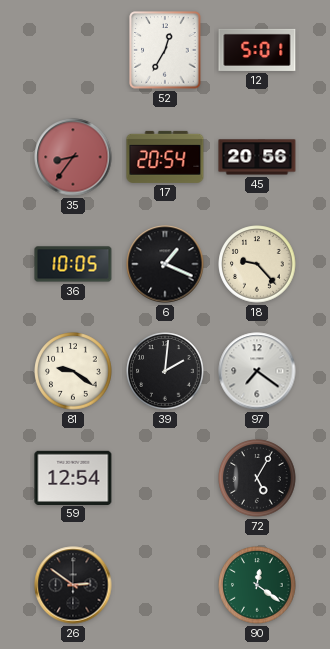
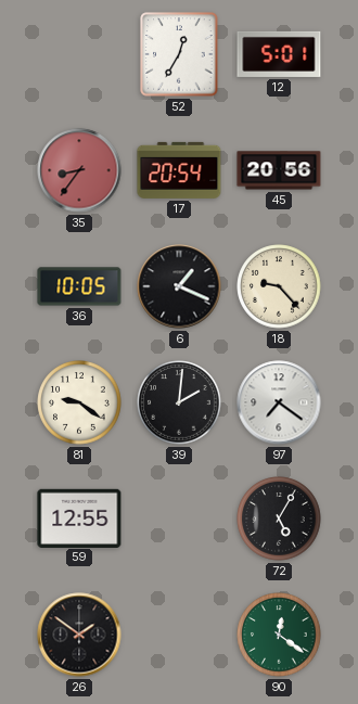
59: 12:54 -> 12:55 (79, 517)
26: 2:51 -> 1:51 (79, 635)
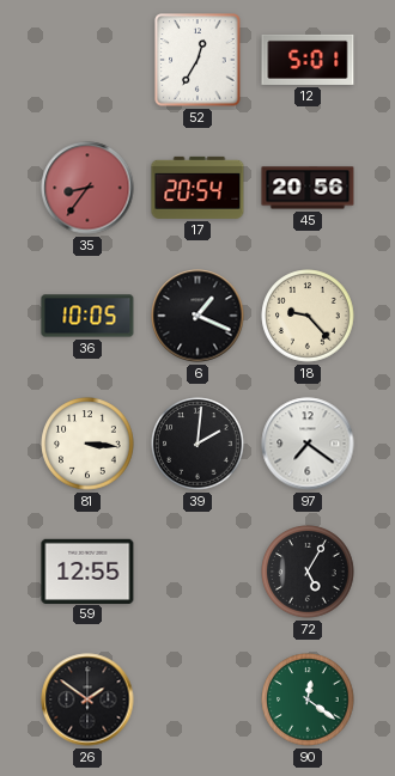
81: 9:21 -> 3:16 (87, 444)
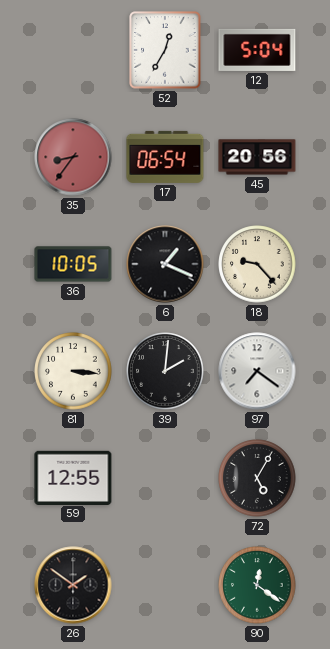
12: 5:01 -> 5:04 (257, 50)
17: 20:54 -> 06:54 (165, 157)
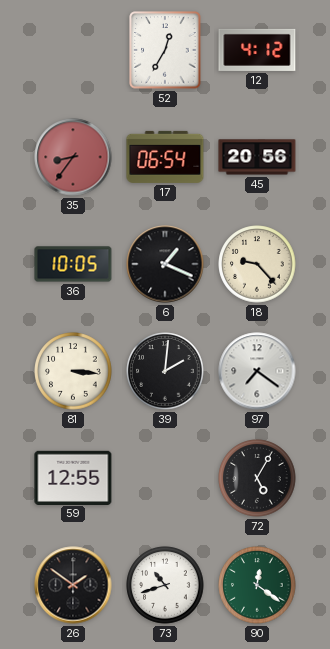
12: 5:04 -> 4:12 (257, 50)
73: none -> 10:42 (165, 585)
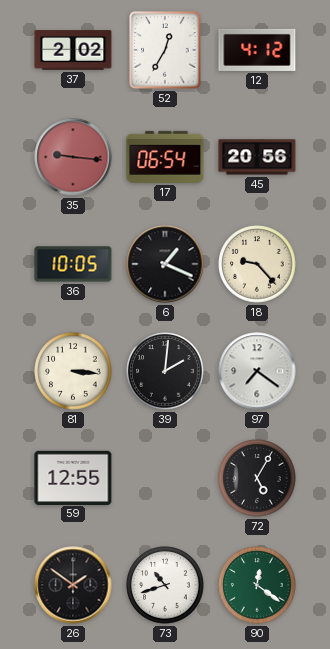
37: none -> 2:02 (73, 50)
35: 8:36 -> 9:16 (73, 157)
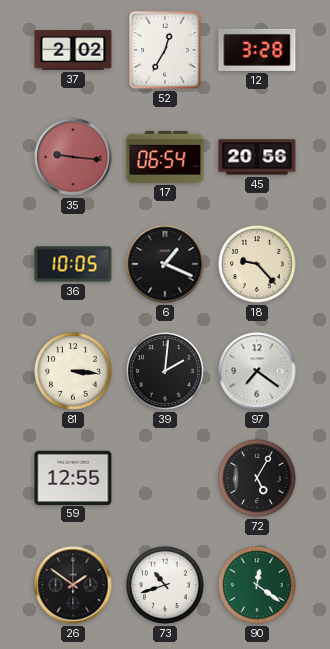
12: 4:12 -> 3:28 (257, 50)
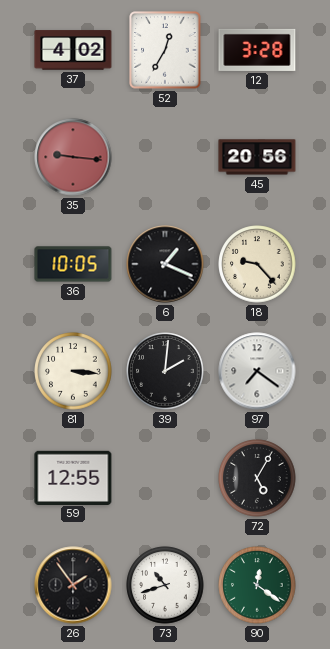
37: 2:02 -> 4:02 (73, 50)
17: 06:54 -> none (165, 157)
26: 1:51 -> 1:54 (73, 585)
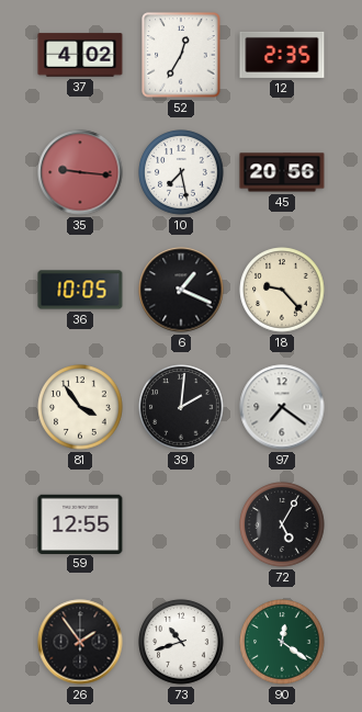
12: 3:28 -> 2:35 (282, 55)
10: none -> 7:28 (181, 172)
81: 3:16 -> 3:54 (80, 407)
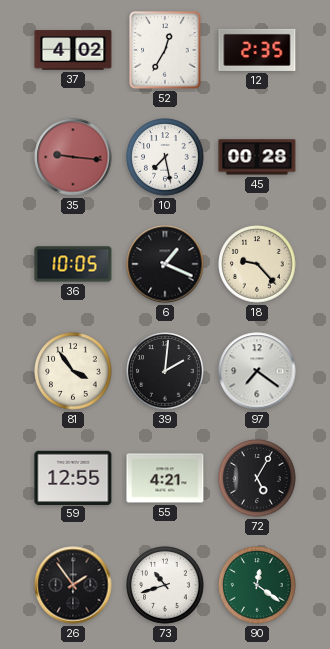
45: 20:56 -> 00:28 (257, 157)
55: none -> 4:21 (165, 478)
